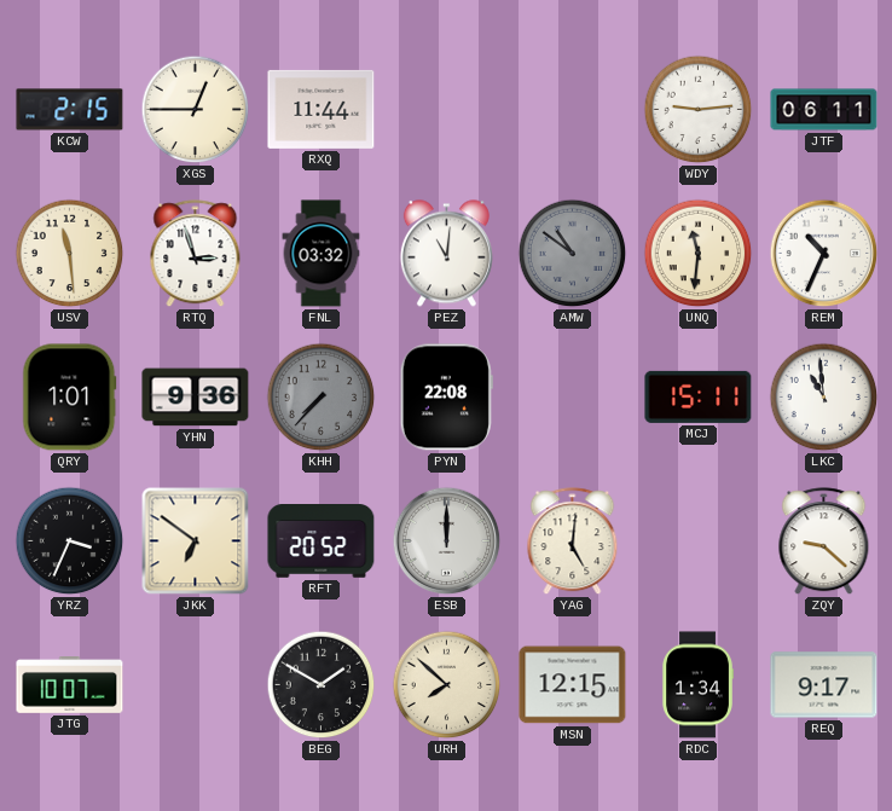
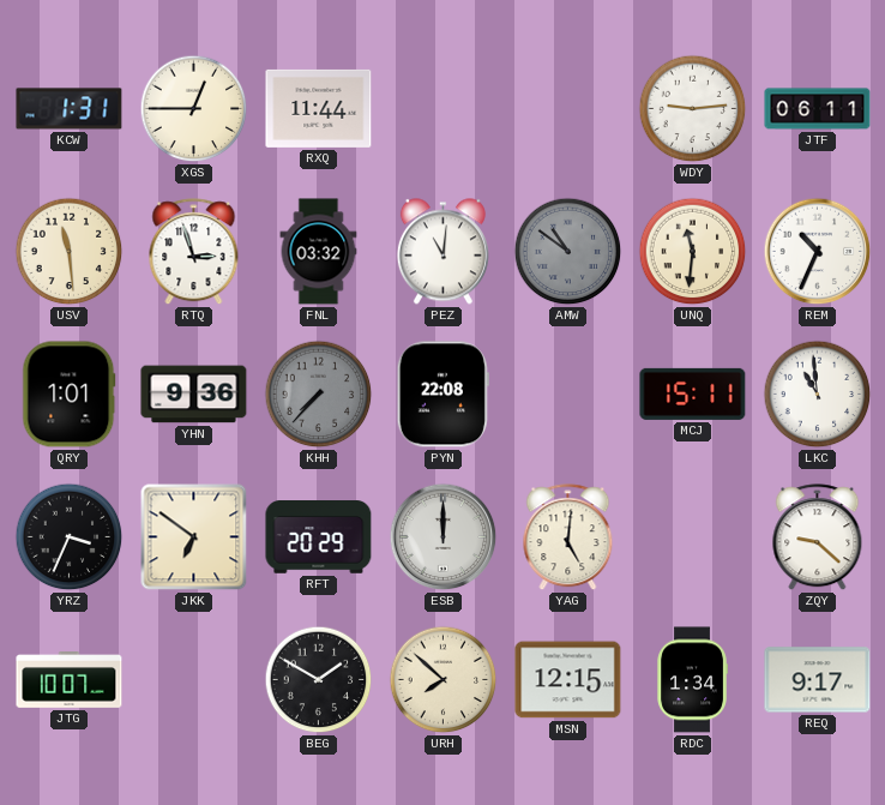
KCW: 2:15 -> 1:31 (70, 109)
RFT: 20:52 -> 20:29 (319, 537)
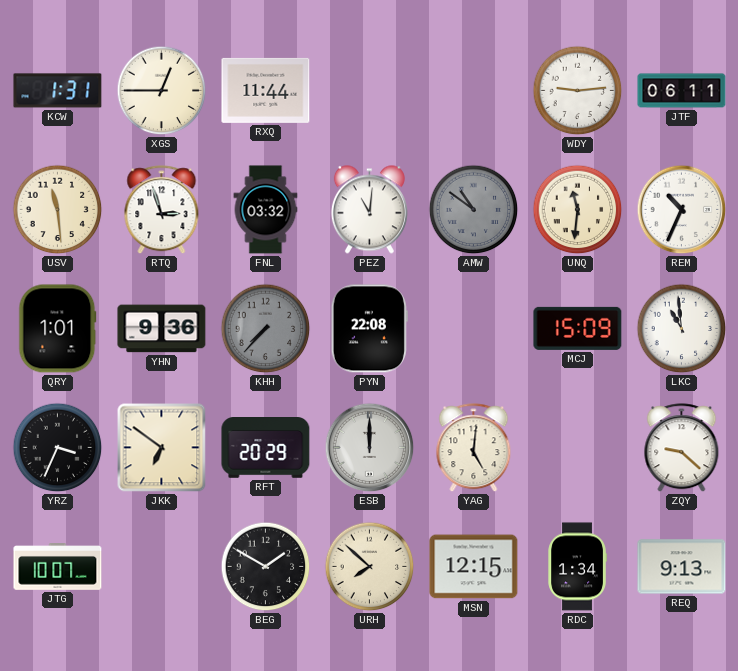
MCJ: 15:11 -> 15:09 (578, 328)
REQ: 9:17 -> 9:13 (682, 567)
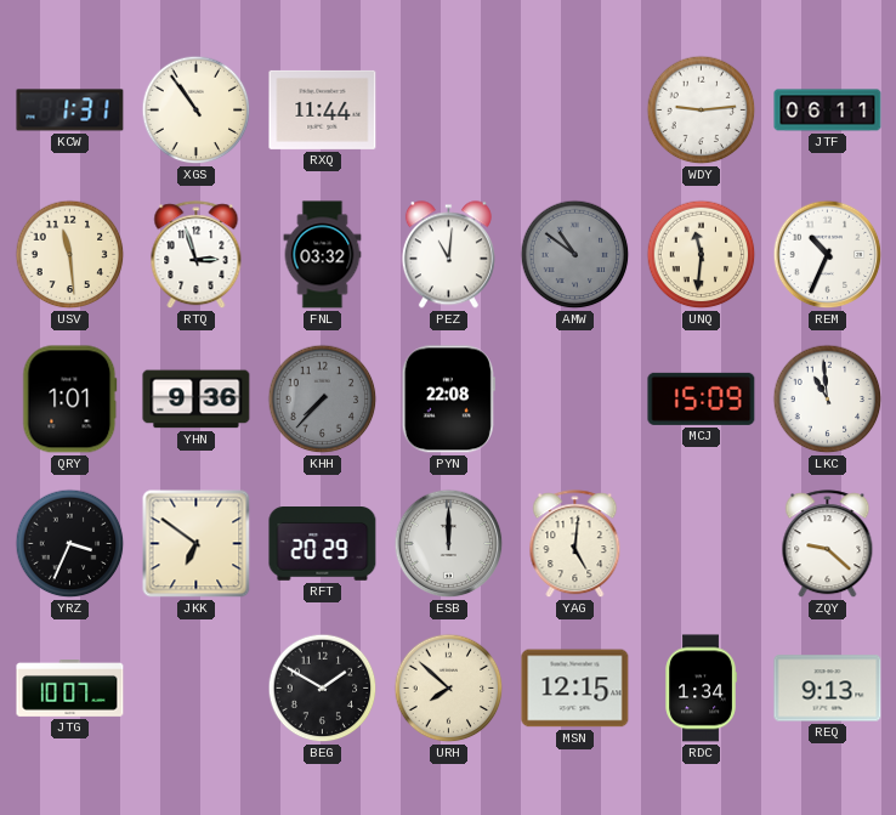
XGS: 12:45 -> 10:54 (197, 111)
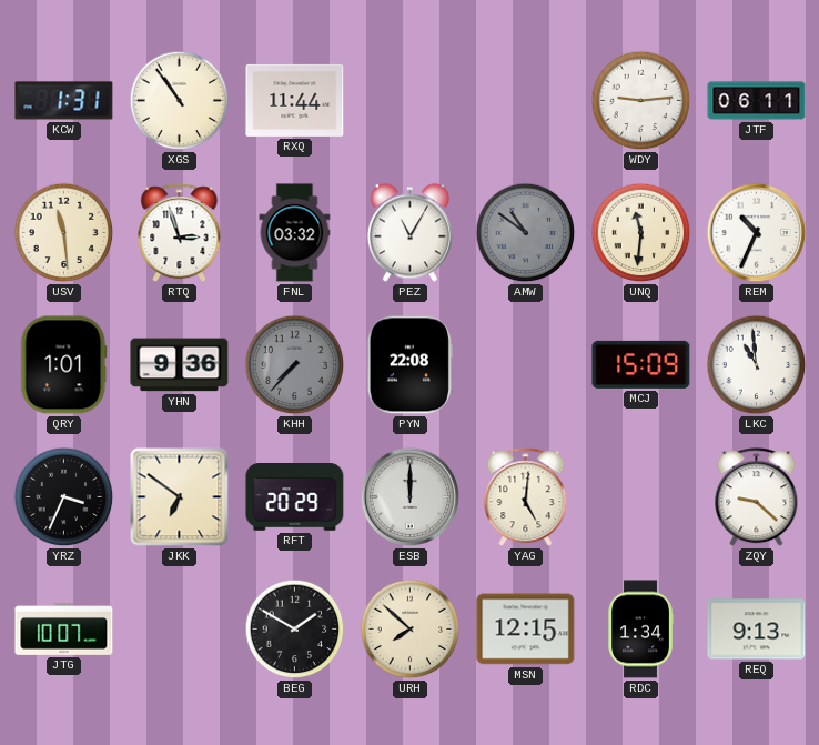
PEZ: 11:01 -> 11:05 (410, 233)
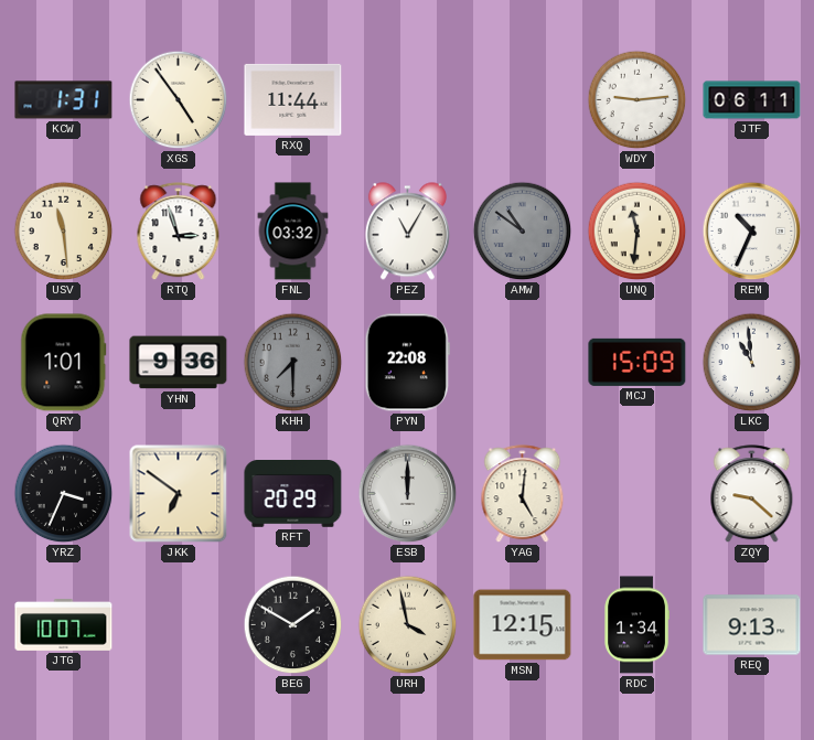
XGS: 10:54 -> 4:54 (179, 100)
KHH: 7:37 -> 7:30 (293, 363)
URH: 7:52 -> 3:58 (408, 625)
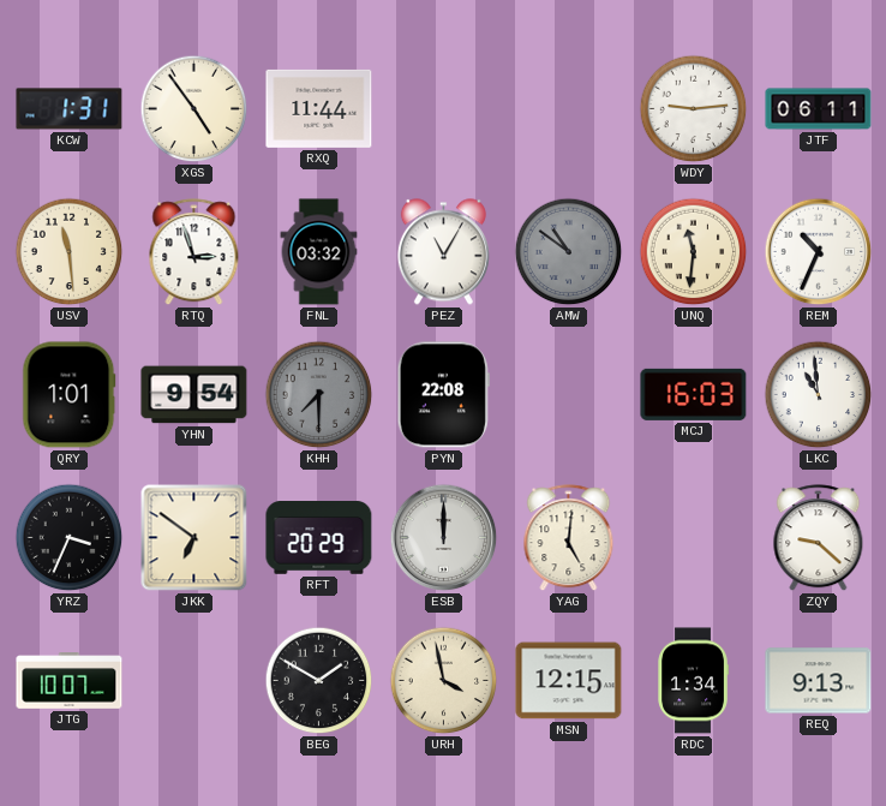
YHN: 9:36 -> 9:54 (194, 395)
MCJ: 15:09 -> 16:03 (694, 394)
